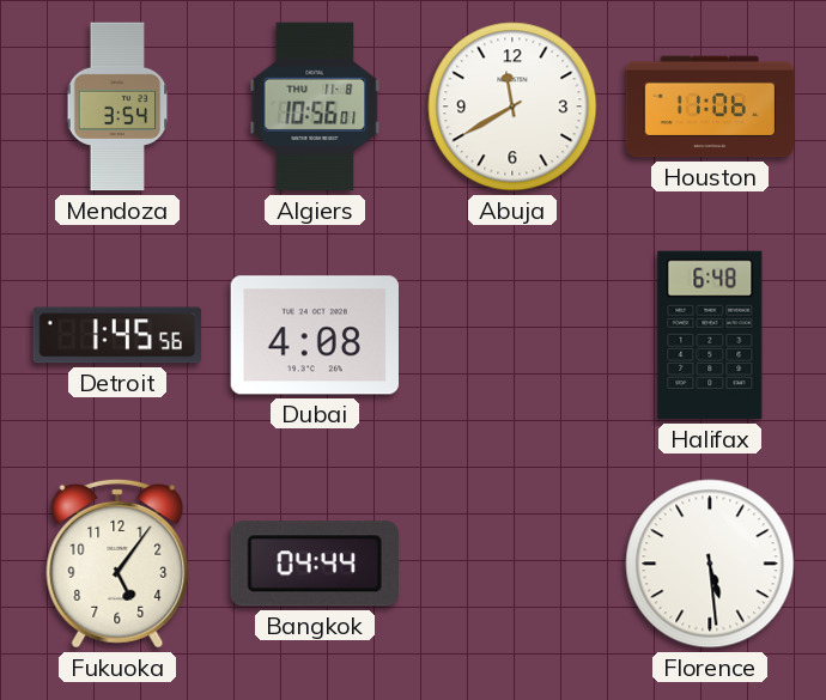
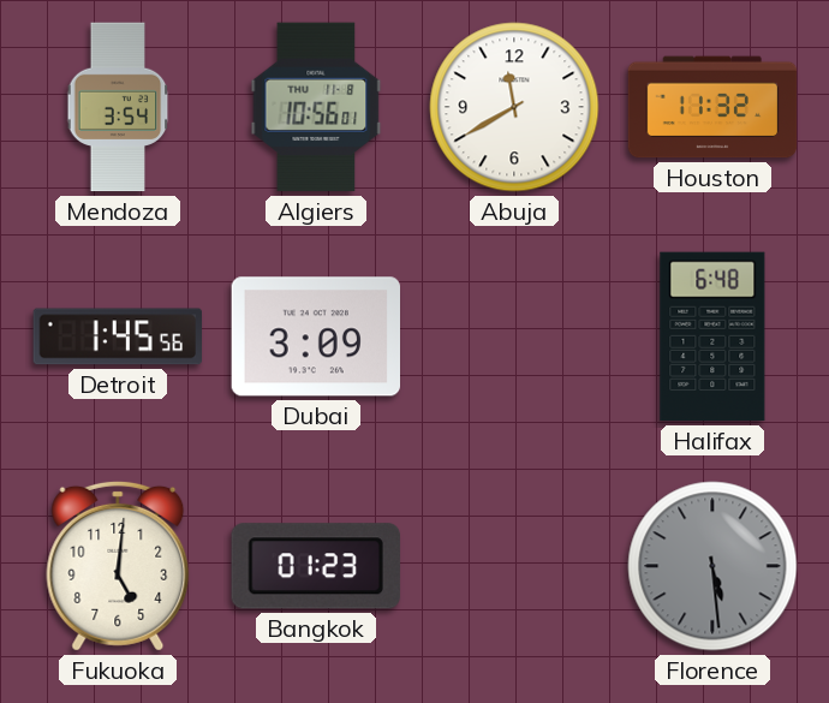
Houston: 11:06 -> 11:32 (712, 107)
Dubai: 4:08 -> 3:09 (315, 336)
Fukuoka: 5:06 -> 5:01 (118, 566)
Bangkok: 04:44 -> 01:23 (316, 566)
Florence dial: white -> grey (712, 566)
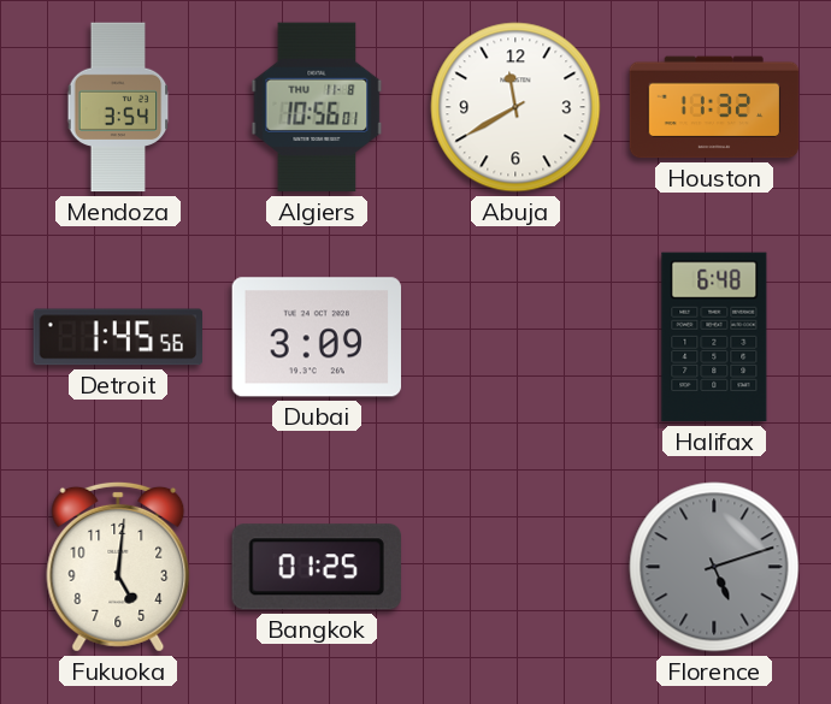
Bangkok: 01:23 -> 01:25 (317, 567)
Florence: 5:29 -> 5:12 (714, 567)
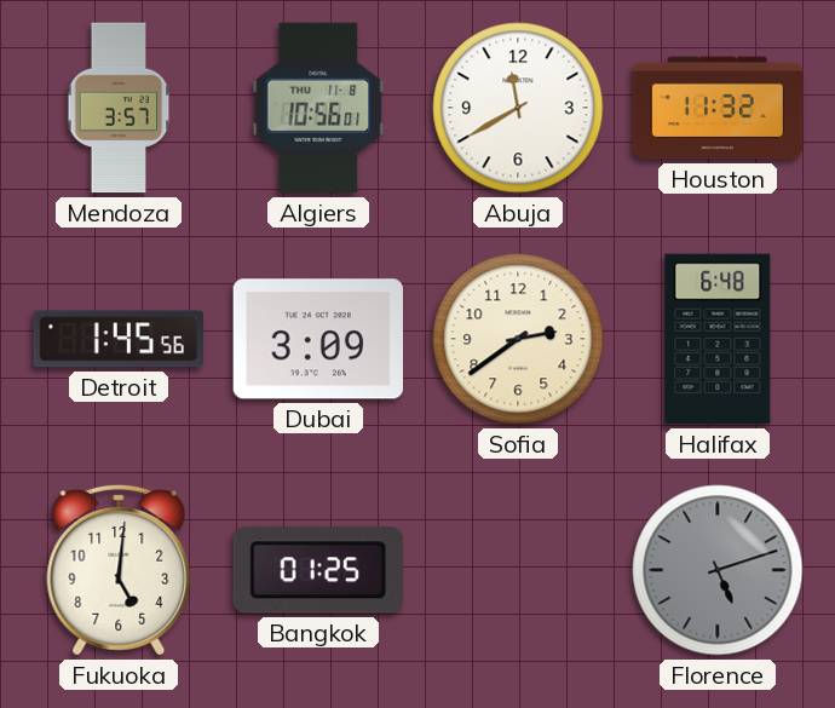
Mendoza: 3:54 -> 3:57 (119, 108)
Sofia: none -> 2:39 (518, 339)
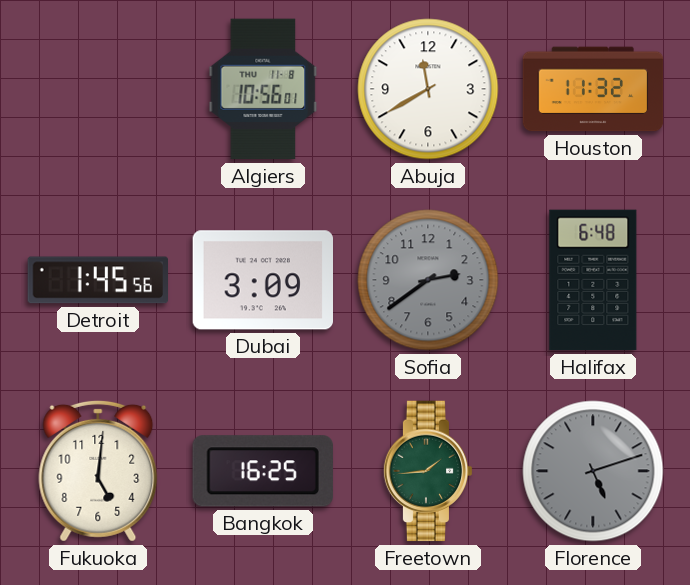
Mendoza: 3:57 -> none (119, 108)
Sofia dial: cream -> grey (428, 280)
Bangkok: 01:25 -> 16:25 (263, 471)
Freetown: none -> 1:44 (428, 471)
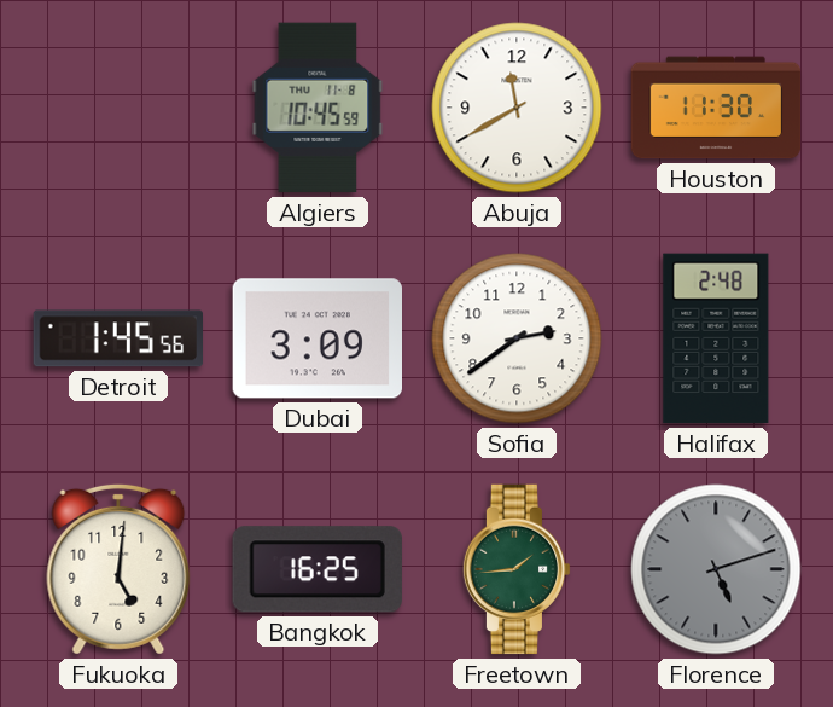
Algiers: 10:56 -> 10:45 (318, 108)
Houston: 11:32 -> 11:30 (716, 108)
Sofia dial: grey -> white (517, 338)
Halifax: 6:48 -> 2:48 (716, 338)
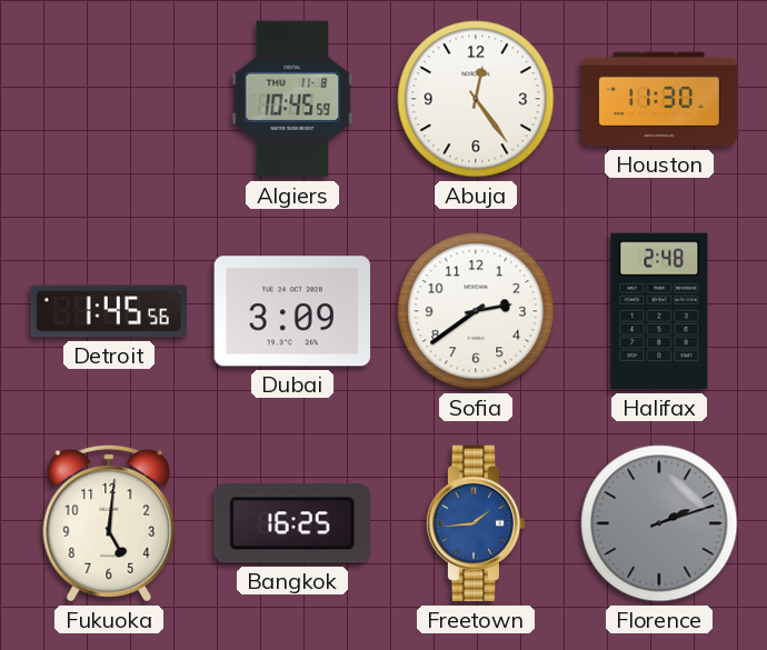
Abuja: 11:40 -> 12:24 (476, 99)
Freetown dial: green -> blue (476, 523)
Florence: 5:12 -> 2:12 (659, 523)
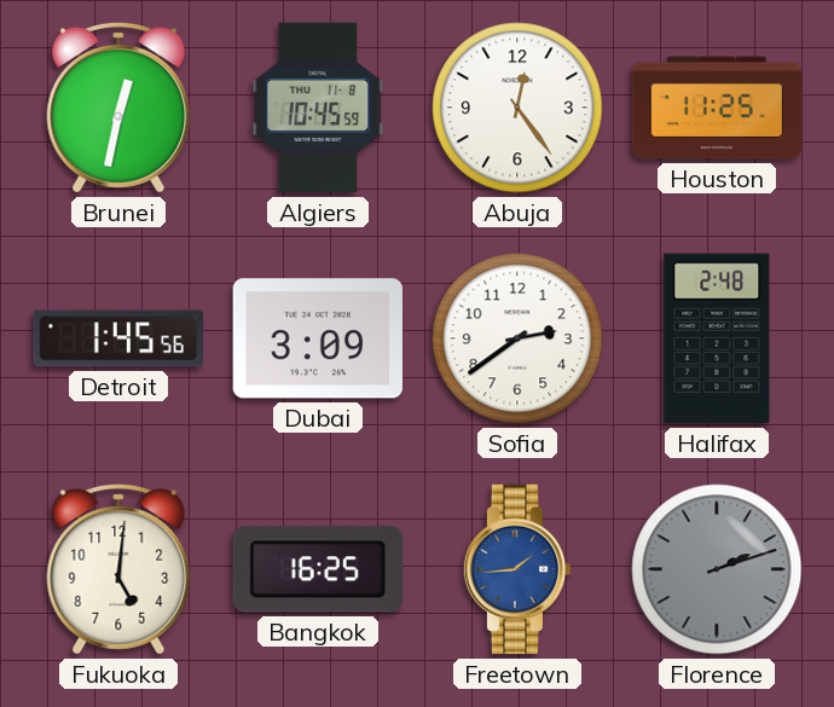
Brunei: none -> 12:32 (118, 108)
Houston: 11:30 -> 11:25 (717, 108)
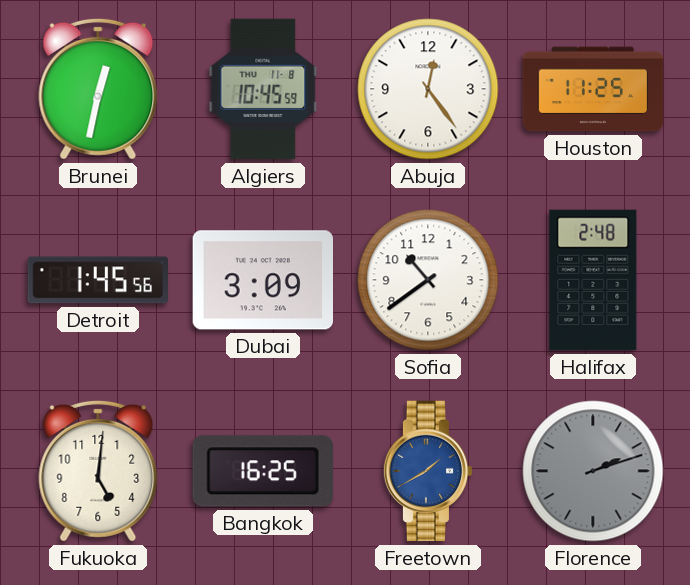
Sofia: 2:39 -> 10:39 (428, 280)
Freetown: 1:44 -> 1:40 (428, 471)
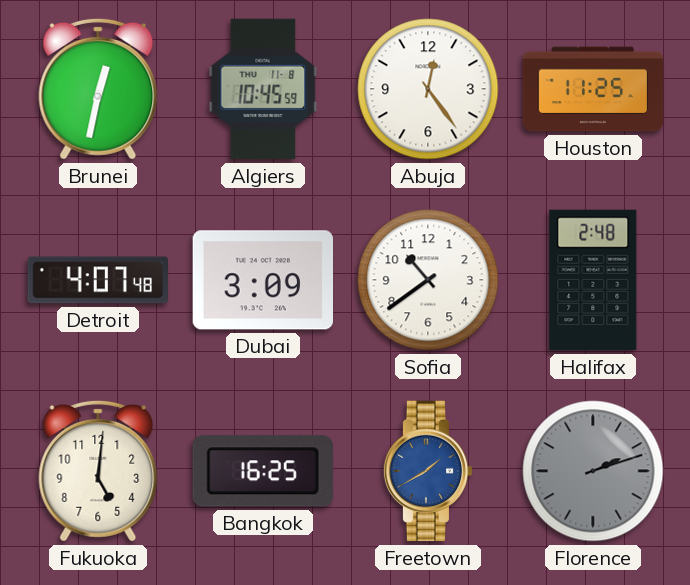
Detroit: 1:45 -> 4:07 (98, 280)
